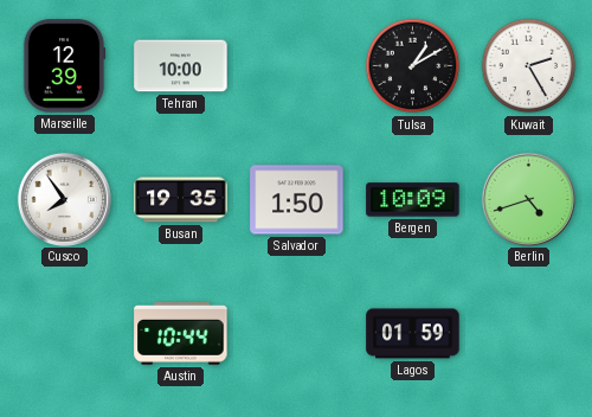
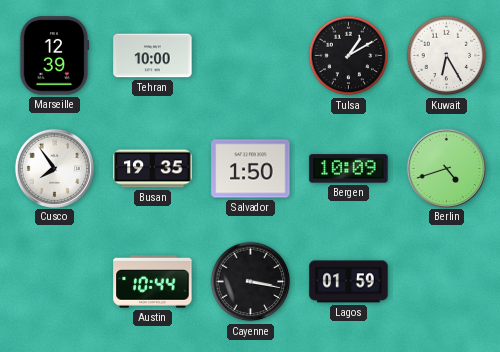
Kuwait: 2:25 -> 6:25 (447, 56)
Cayenne: none -> 3:17 (251, 282)
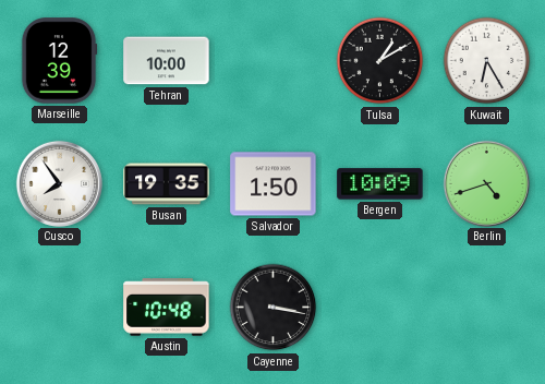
Austin: 10:44 -> 10:48 (167, 308)
Lagos: 01:59 -> none (349, 282)
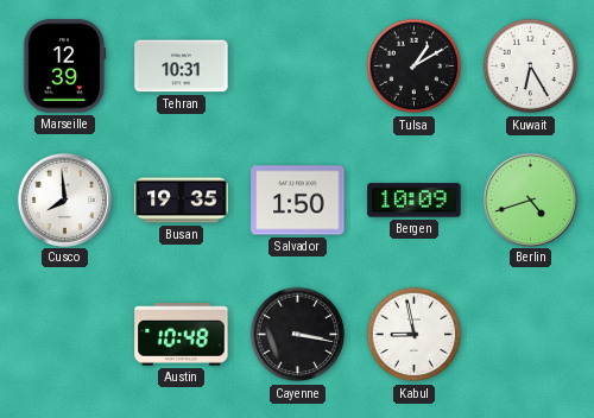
Tehran: 10:00 -> 10:31 (182, 66)
Cusco: 7:54 -> 7:59 (64, 199)
Kabul: none -> 8:58 (415, 335)
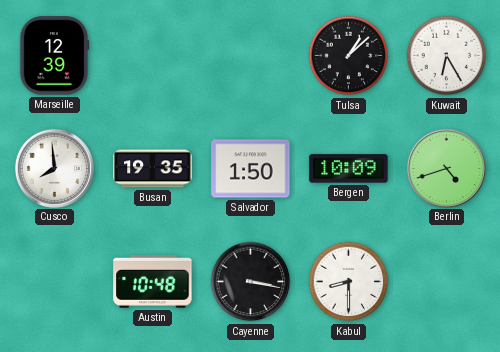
Tehran: 10:31 -> none (182, 66)
Tulsa: 1:10 -> 1:08 (349, 56)
Kabul: 8:58 -> 8:30 (349, 282)
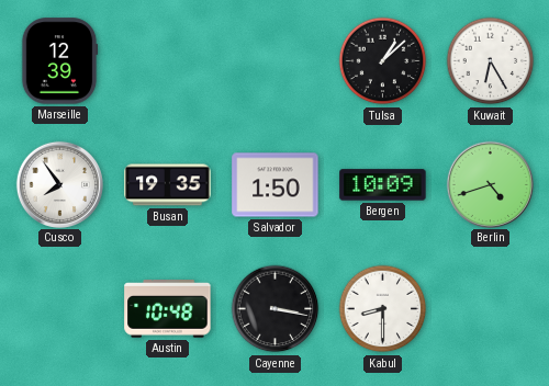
Cusco: 7:59 -> 7:54 (59, 184)
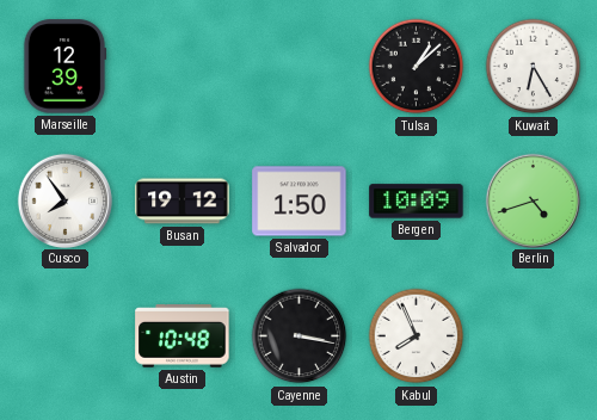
Busan: 19:35 -> 19:12 (183, 202)
Kabul: 8:30 -> 7:56 (417, 336)
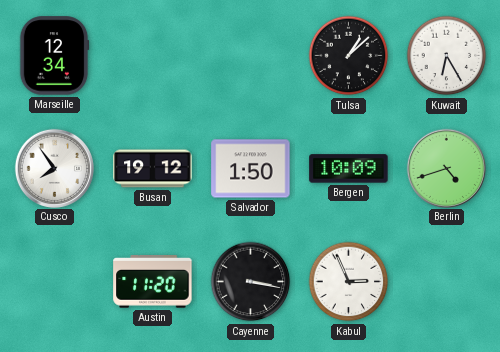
Marseille: 12:39 -> 12:34 (54, 56)
Austin: 10:48 -> 11:20 (153, 282)
Kabul: 7:56 -> 2:56 (349, 282)
